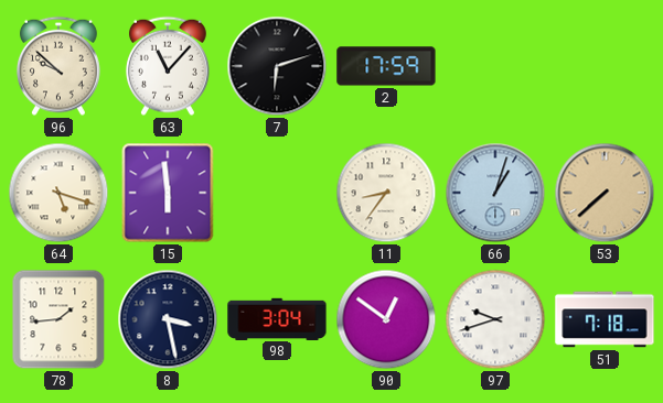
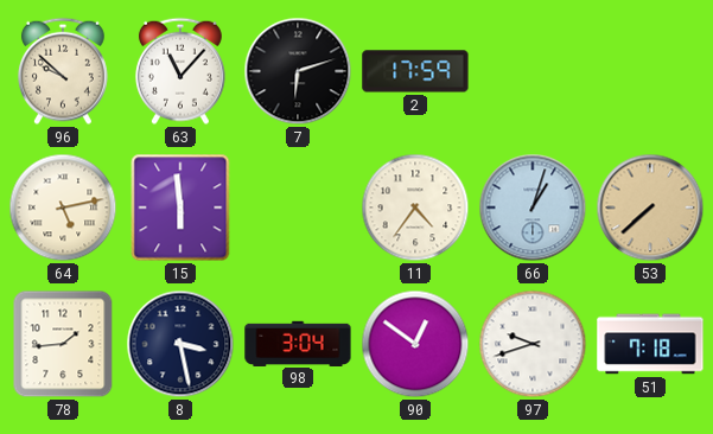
64: 5:18 -> 5:13 (63, 208)
11: 8:36 -> 4:36 (415, 208)
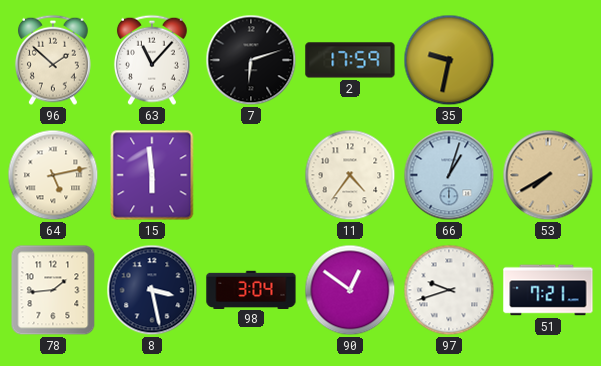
96: 9:52 -> 1:52 (53, 60)
35: none -> 9:32 (449, 60)
53: 7:38 -> 7:40 (548, 175)
51: 7:18 -> 7:21 (548, 290)
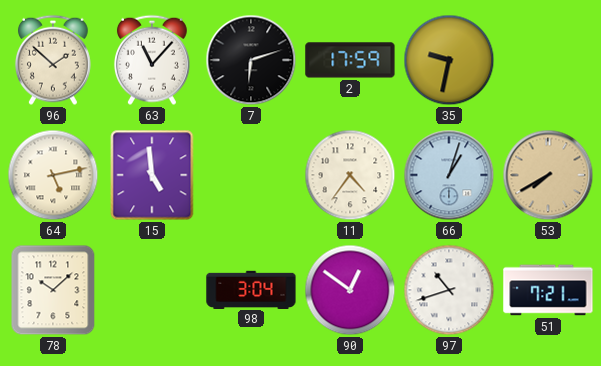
15: 5:59 -> 4:59 (152, 175)
78: 1:44 -> 10:08 (53, 290)
8: 3:28 -> none (152, 290)
97: 9:42 -> 10:42 (449, 290)
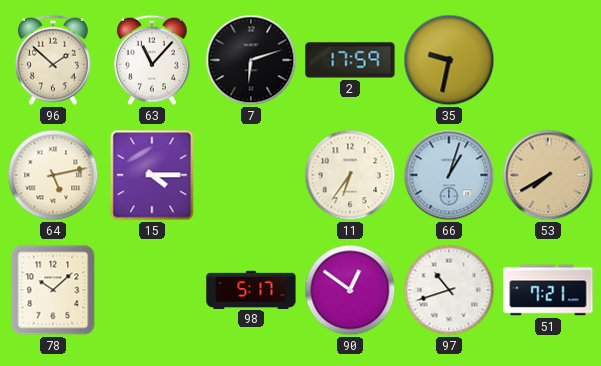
15: 4:59 -> 4:15 (152, 175)
11: 4:36 -> 6:36 (350, 175)
98: 3:04 -> 5:17 (251, 289)
